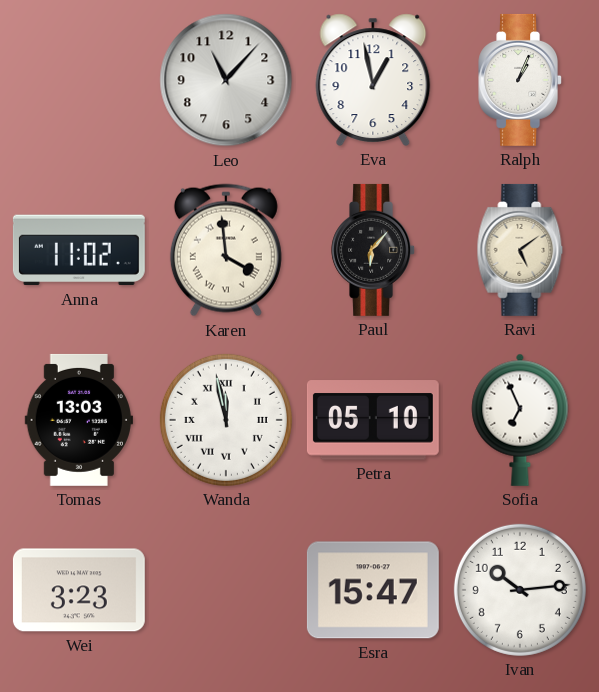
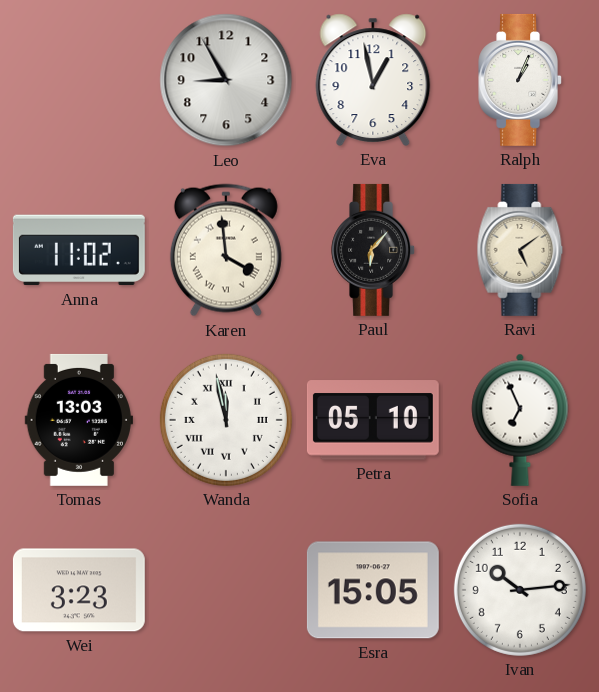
Leo: 11:07 -> 8:55 (226, 80)
Esra: 15:47 -> 15:05 (373, 590)
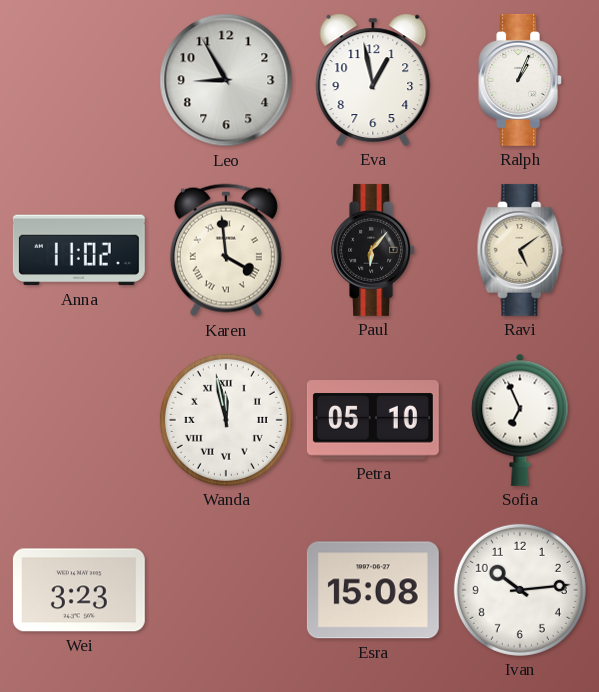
Tomas: 13:03 -> none (78, 420)
Esra: 15:05 -> 15:08 (373, 590)
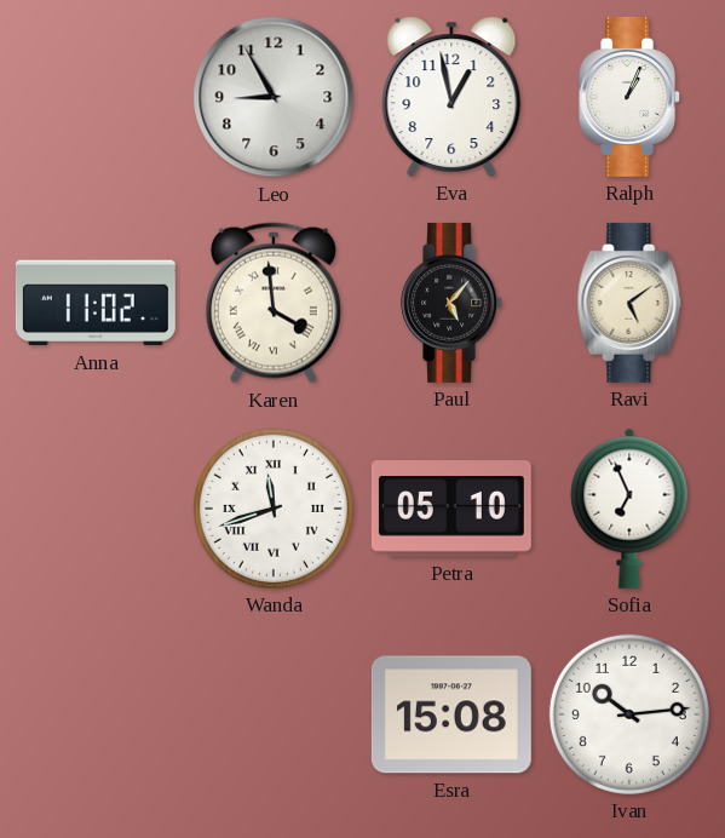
Paul: 6:07 -> 5:07 (453, 303)
Wanda: 11:58 -> 11:42 (274, 509)
Wei: 3:23 -> none (79, 590)
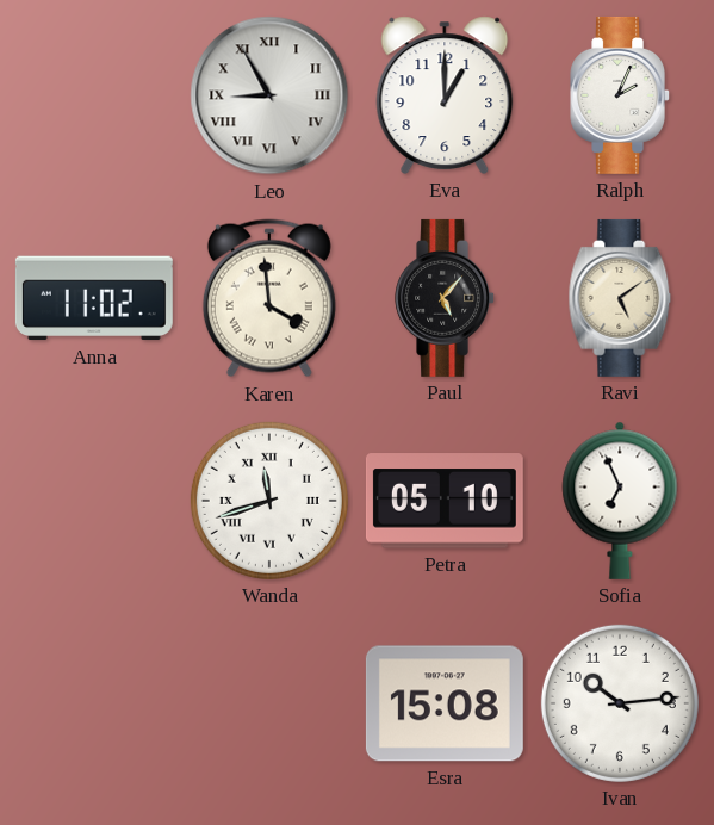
Leo numerals: Arabic -> Roman (269, 95)
Eva: 12:58 -> 1:00 (445, 95)
Ralph: 1:04 -> 2:04 (621, 95)
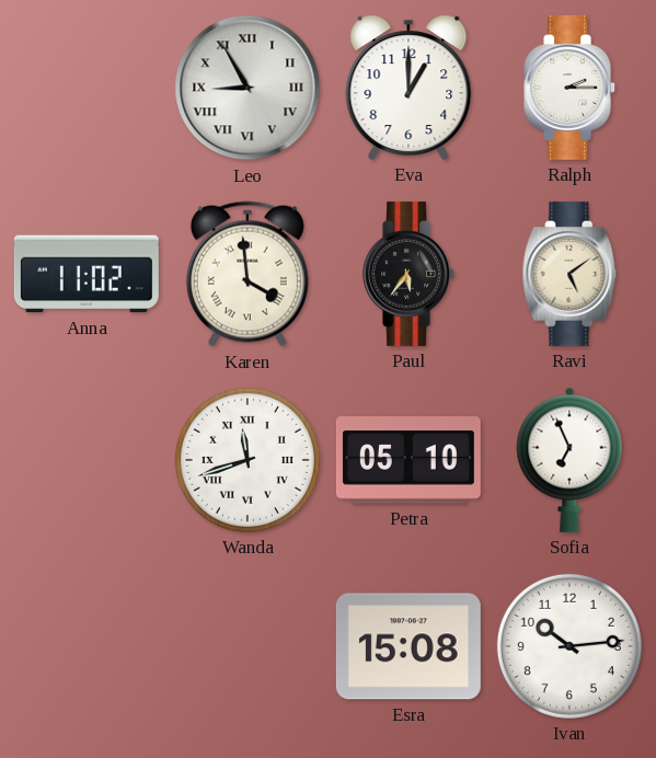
Ralph: 2:04 -> 2:15 (571, 88)
Paul: 5:07 -> 5:36 (410, 274)
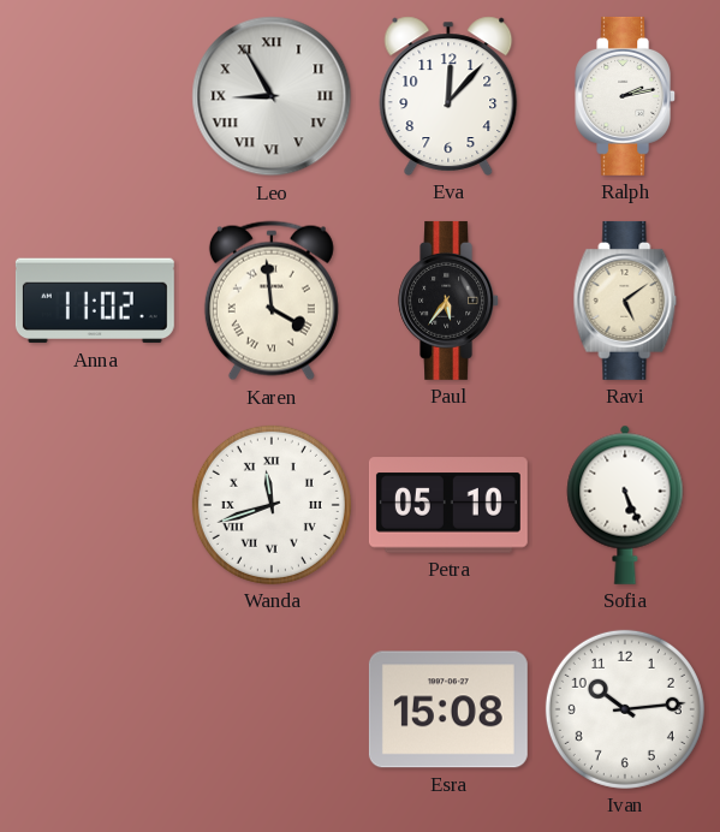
Eva: 1:00 -> 12:07 (448, 96)
Ralph: 2:15 -> 2:13 (626, 96)
Sofia: 6:56 -> 5:26 (625, 505)
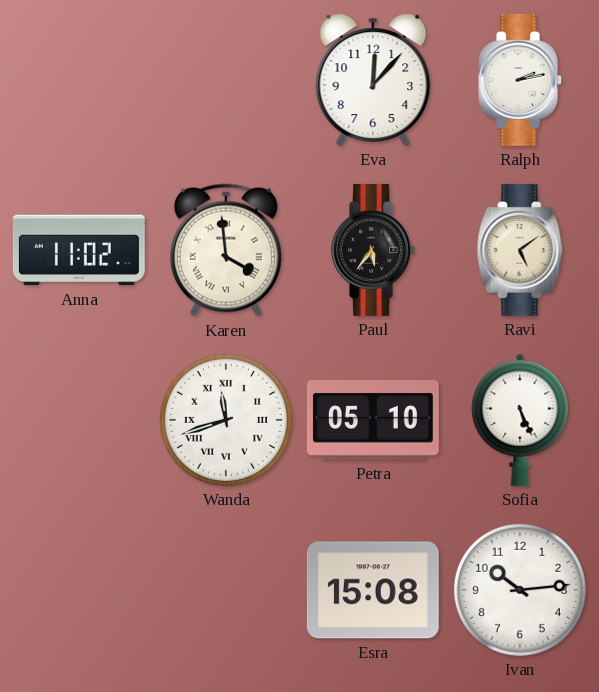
Leo: 8:55 -> none (272, 96)
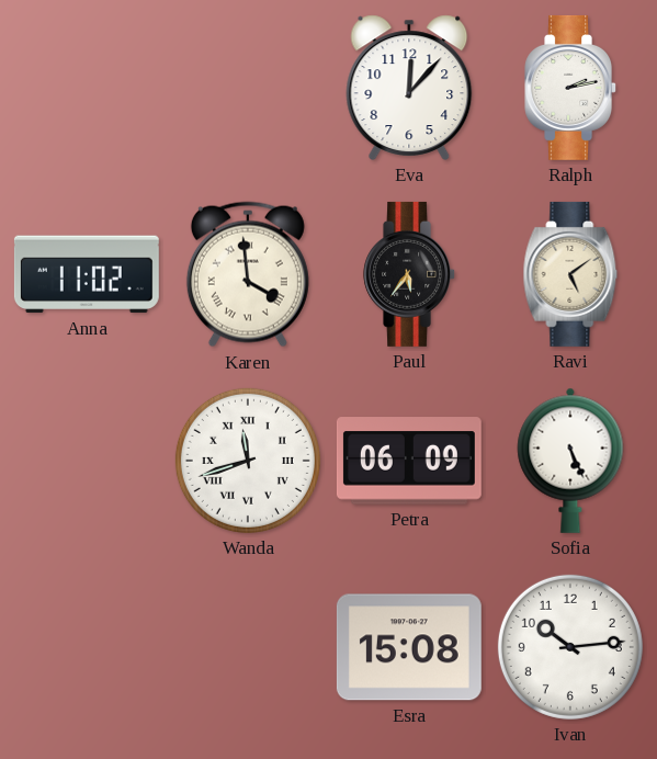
Petra: 05:10 -> 06:09 (409, 461)
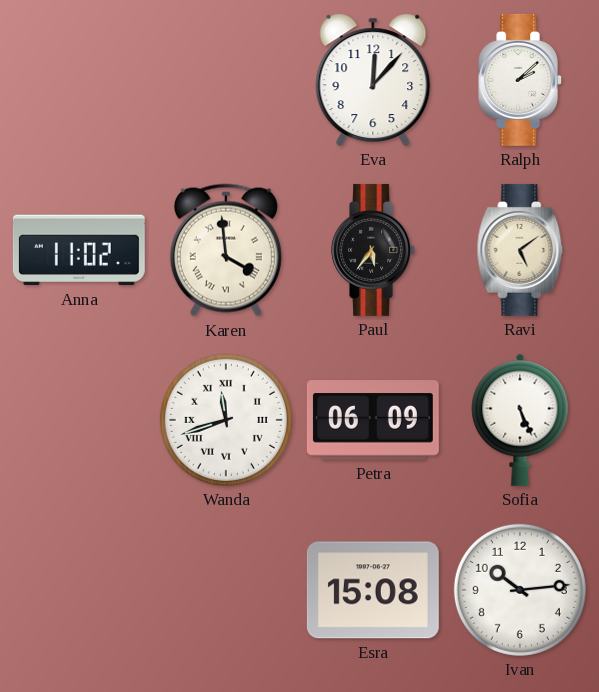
Ralph: 2:13 -> 2:08 (521, 80)
